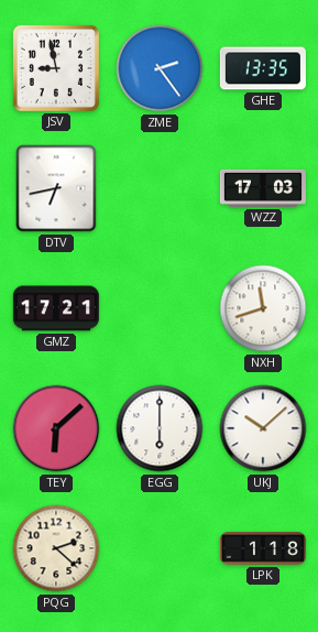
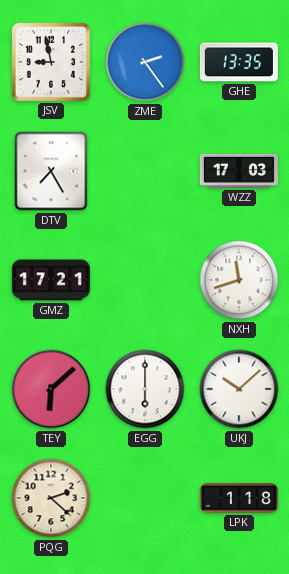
DTV: 6:43 -> 7:25 (51, 171)
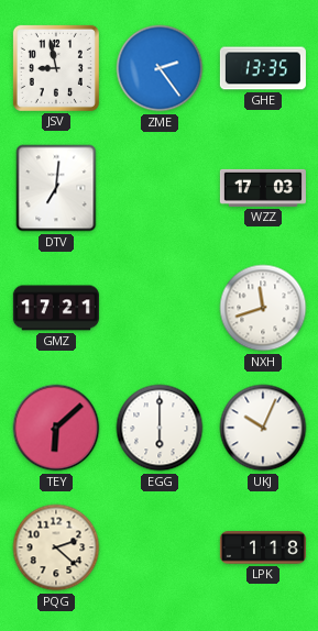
DTV: 7:25 -> 7:01 (56, 188)
UKJ: 10:08 -> 10:04 (263, 428)
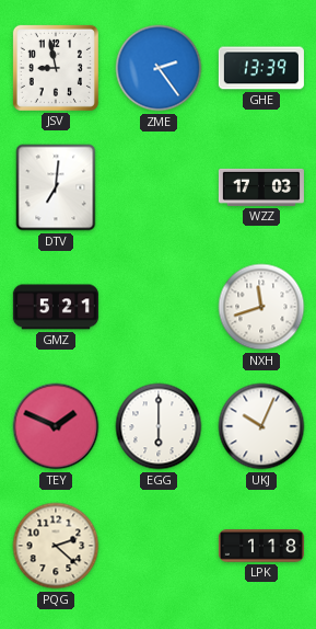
GHE: 13:35 -> 13:39 (261, 68)
GMZ: 17:21 -> 5:21 (56, 307)
TEY: 6:08 -> 1:49 (56, 426)
